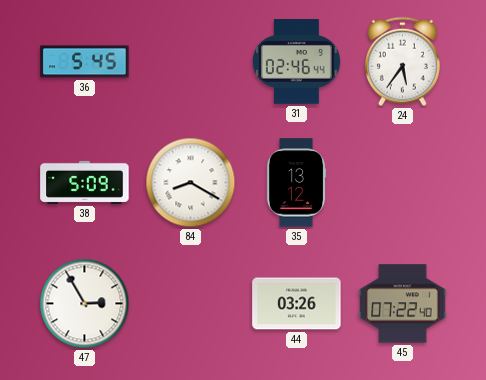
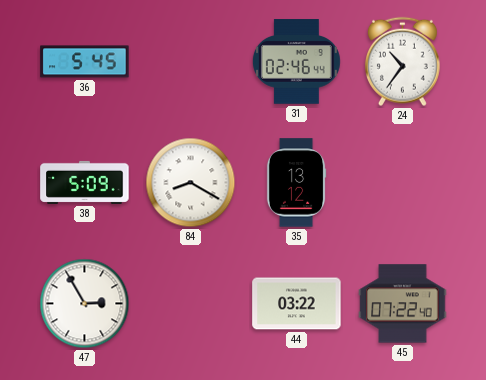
24: 5:36 -> 10:36 (402, 62)
44: 03:26 -> 03:22 (297, 304)
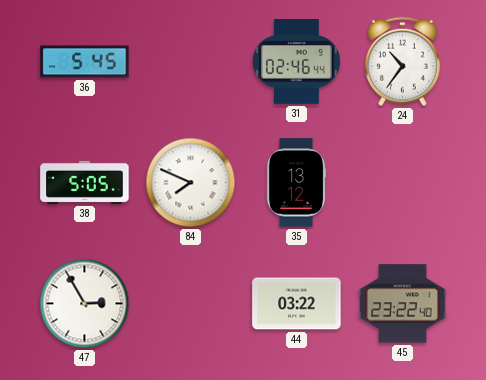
38: 5:09 -> 5:05 (85, 182)
84: 8:20 -> 7:49 (191, 183)
45: 07:22 -> 23:22 (403, 304)
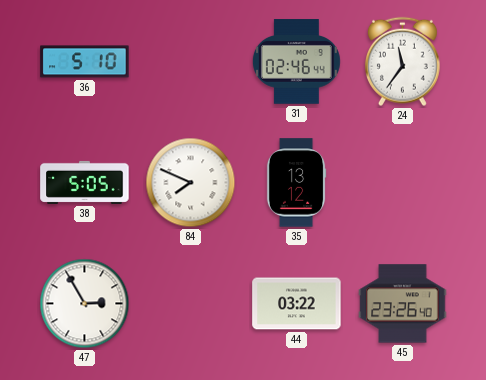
36: 5:45 -> 5:10 (85, 62)
24: 10:36 -> 11:36 (402, 62)
45: 23:22 -> 23:26 (403, 304)
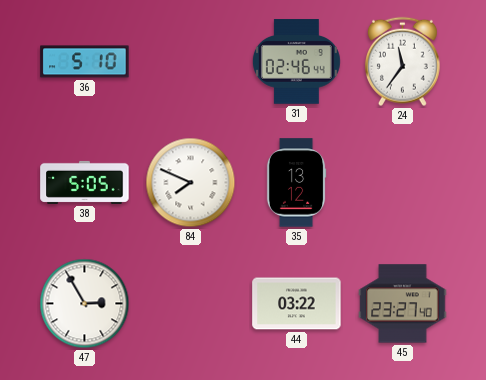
45: 23:26 -> 23:27 (403, 304)
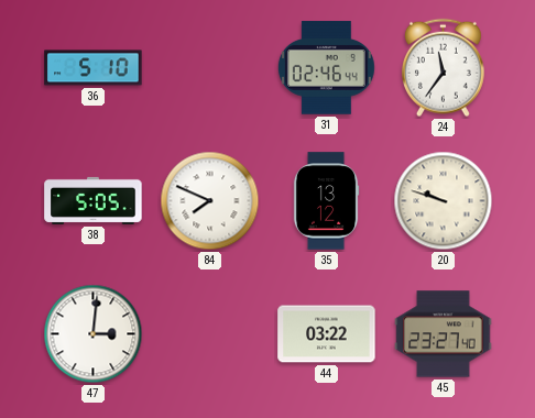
20: none -> 9:48 (444, 201)
47: 2:55 -> 3:01 (94, 334)
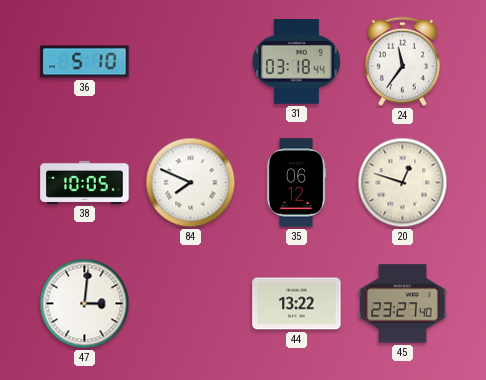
31: 02:46 -> 03:18 (296, 62)
38: 5:05 -> 10:05 (85, 182)
35: 13:12 -> 06:12 (296, 183)
20: 9:48 -> 12:48 (403, 183)
44: 03:22 -> 13:22 (297, 304)
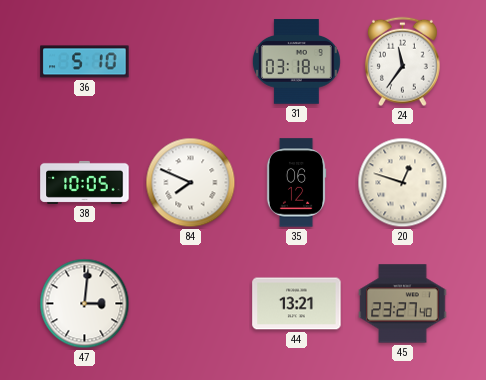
44: 13:22 -> 13:21 (297, 304)
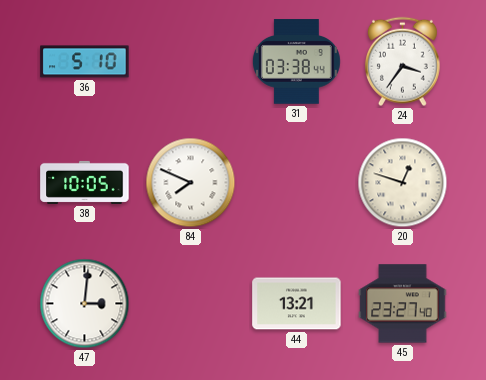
31: 03:18 -> 03:38 (296, 62)
24: 11:36 -> 3:36 (402, 62)
35: 06:12 -> none (296, 183)
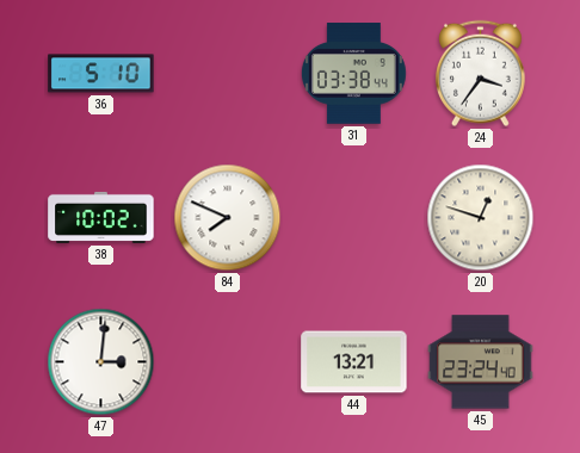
38: 10:05 -> 10:02 (101, 217)
45: 23:27 -> 23:24 (481, 362)
